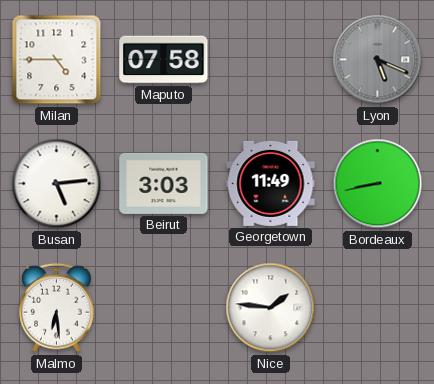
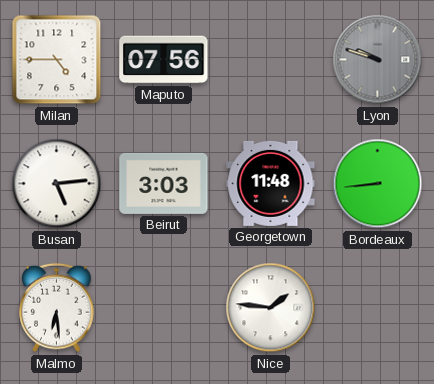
Maputo: 07:58 -> 07:56 (164, 60)
Lyon: 5:19 -> 9:48 (378, 60)
Georgetown: 11:49 -> 11:48 (271, 183)
Bordeaux: 8:43 -> 8:44 (378, 184)
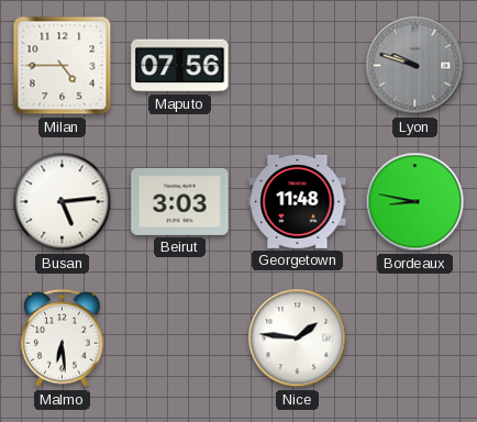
Bordeaux: 8:44 -> 8:47 (415, 202)
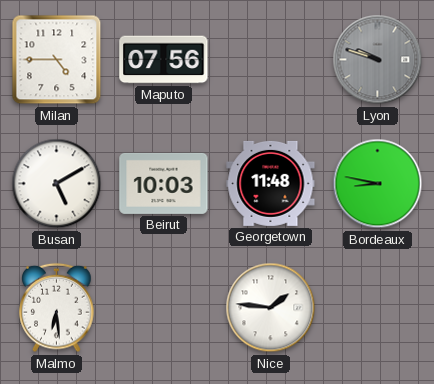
Busan: 5:14 -> 5:10 (57, 184)
Beirut: 3:03 -> 10:03 (164, 183)
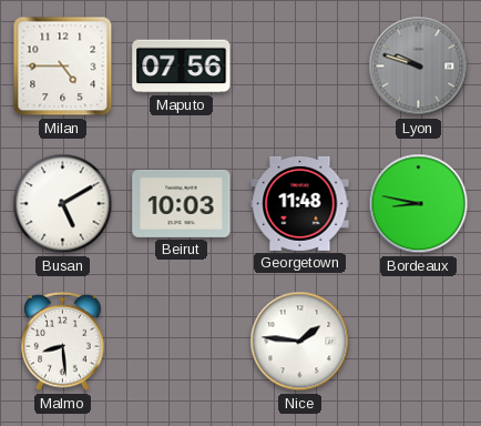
Malmo: 6:29 -> 8:29 (63, 342)
